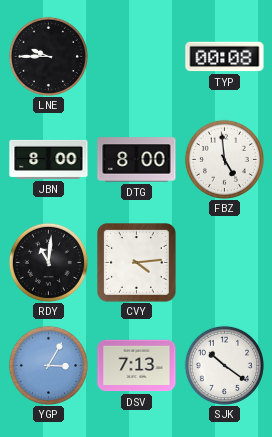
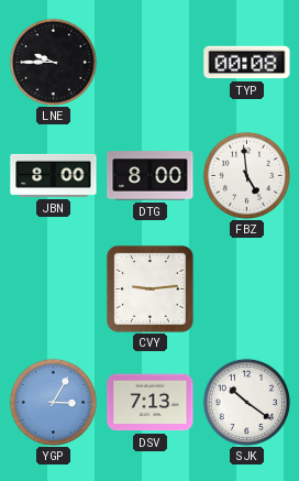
RDY: 11:01 -> none (48, 262)
CVY: 4:14 -> 9:14 (151, 289)
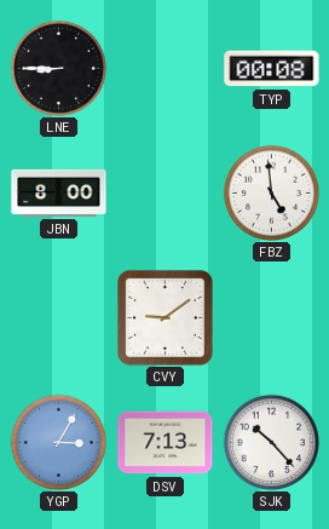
LNE: 9:45 -> 8:45 (58, 68)
DTG: 8:00 -> none (151, 176)
CVY: 9:14 -> 9:09 (166, 318)
SJK: 10:21 -> 10:23 (271, 442)
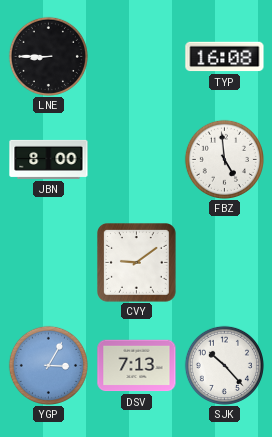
TYP: 00:08 -> 16:08 (225, 57)
